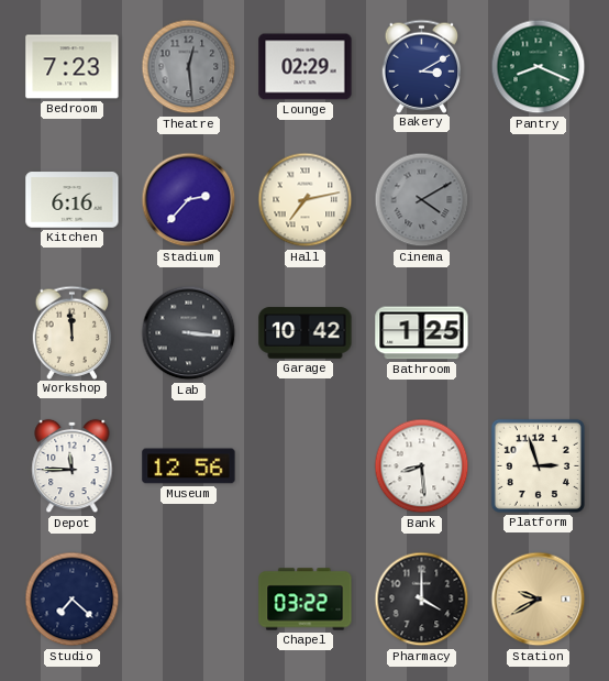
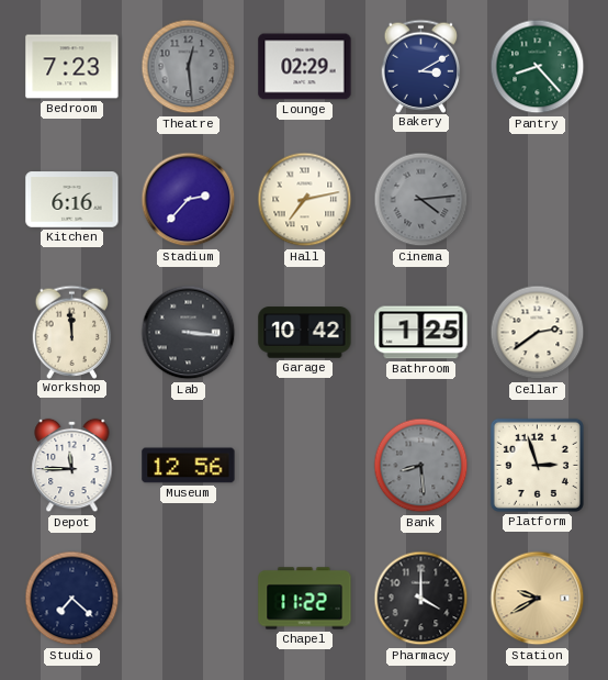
Pantry: 8:19 -> 8:23 (538, 67)
Cinema: 4:10 -> 4:14 (421, 200)
Cellar: none -> 2:39 (538, 333)
Bank dial: white -> grey (421, 466)
Chapel: 03:22 -> 11:22 (305, 599)
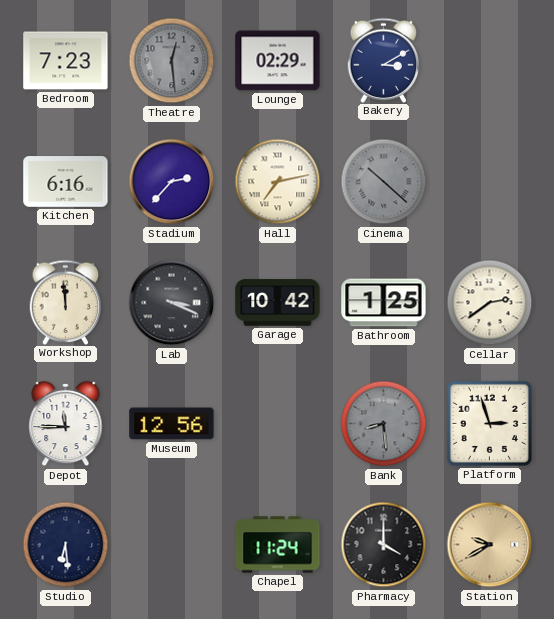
Pantry: 8:23 -> none (538, 67)
Cinema: 4:14 -> 10:22 (384, 182)
Lab: 3:16 -> 3:19 (172, 303)
Studio: 7:22 -> 6:29 (66, 545)
Chapel: 11:22 -> 11:24 (278, 545)
